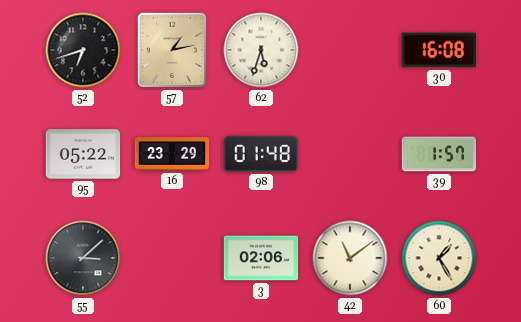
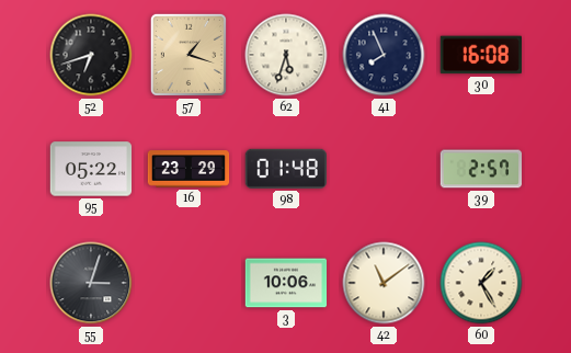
57: 1:13 -> 1:18 (189, 55)
41: none -> 7:56 (384, 55)
39: 1:57 -> 2:57 (481, 169)
55: 3:08 -> 3:03 (91, 283)
3: 02:06 -> 10:06 (286, 283)
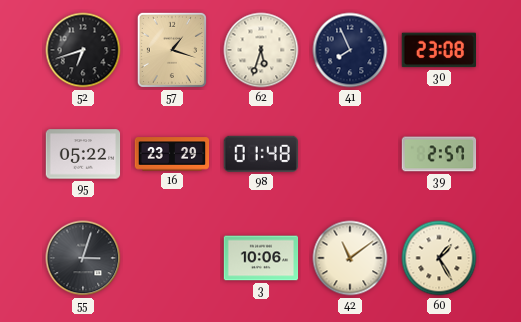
30: 16:08 -> 23:08 (438, 50)
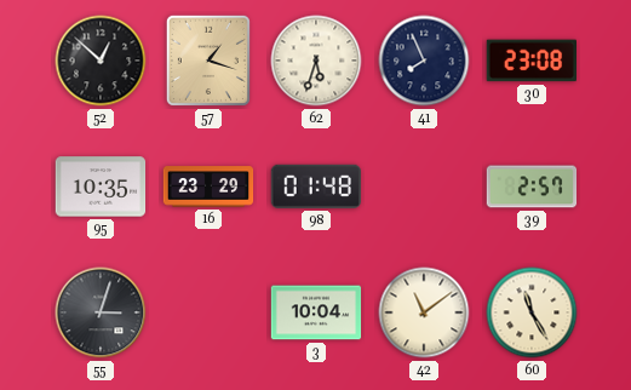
52: 6:42 -> 12:52 (101, 61)
95: 05:22 -> 10:35 (101, 187)
3: 10:06 -> 10:04 (316, 312)
60: 1:25 -> 11:25 (532, 312)
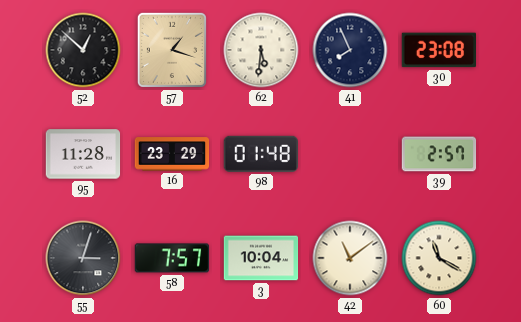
62: 5:33 -> 5:31 (261, 50)
95: 10:35 -> 11:28 (83, 154)
58: none -> 7:57 (172, 258)
60: 11:25 -> 11:20 (439, 258)
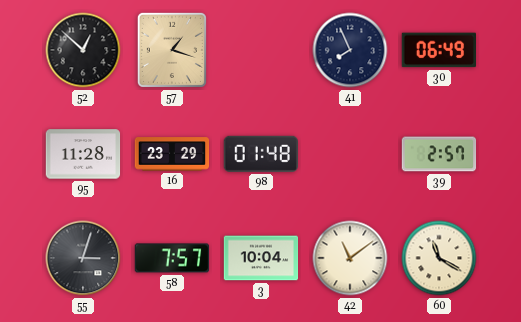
62: 5:31 -> none (261, 50)
30: 23:08 -> 06:49 (438, 50)
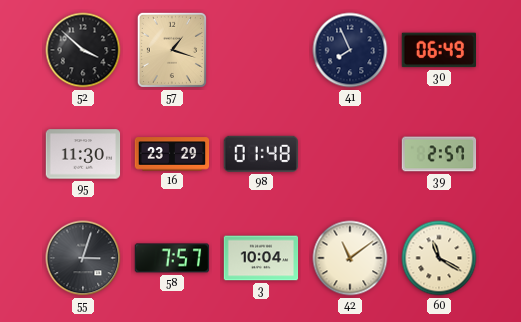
52: 12:52 -> 3:52 (83, 50)
95: 11:28 -> 11:30 (83, 154)
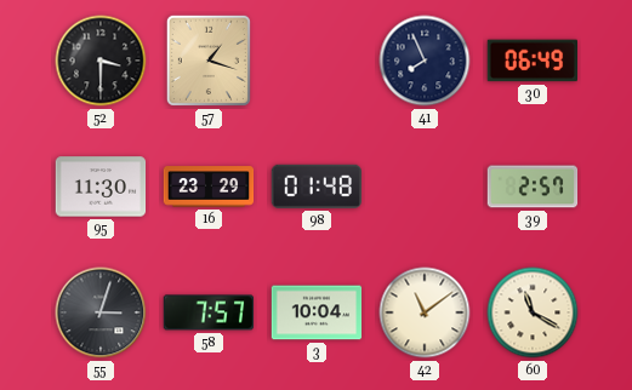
52: 3:52 -> 3:30 (101, 61)
